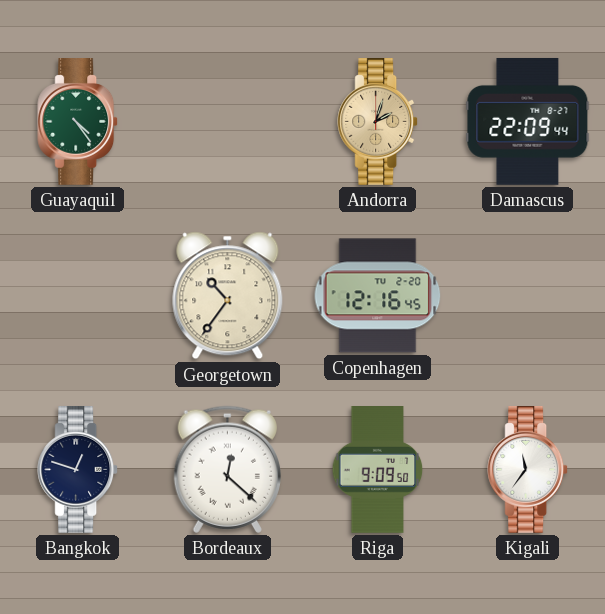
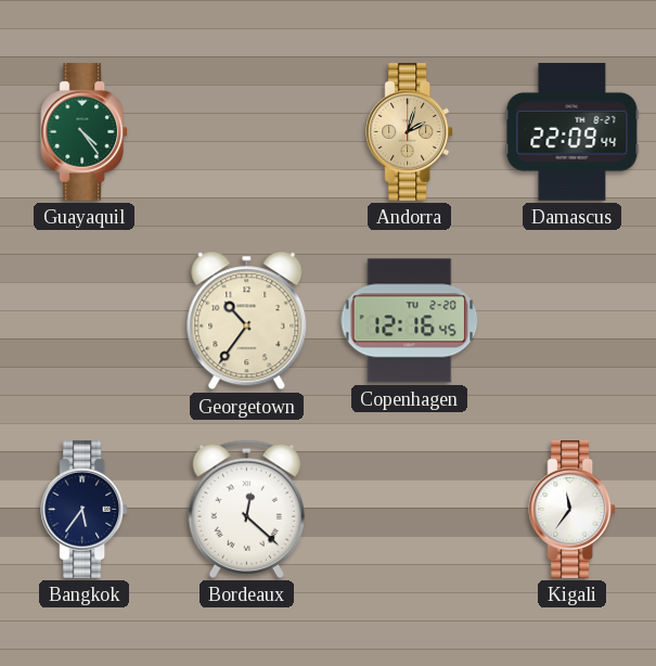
Bangkok: 12:48 -> 5:36 (85, 510)
Riga: 9:09 -> none (378, 470)
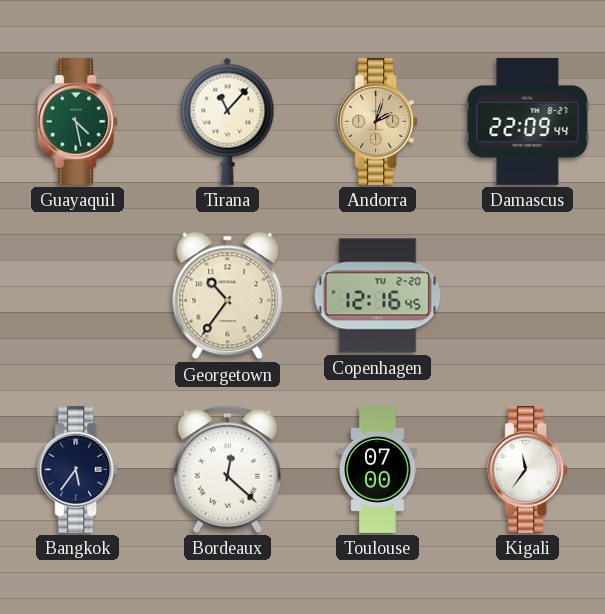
Guayaquil: 4:24 -> 4:28 (78, 122)
Tirana: none -> 11:07 (228, 121)
Toulouse: none -> 07:00 (378, 470)
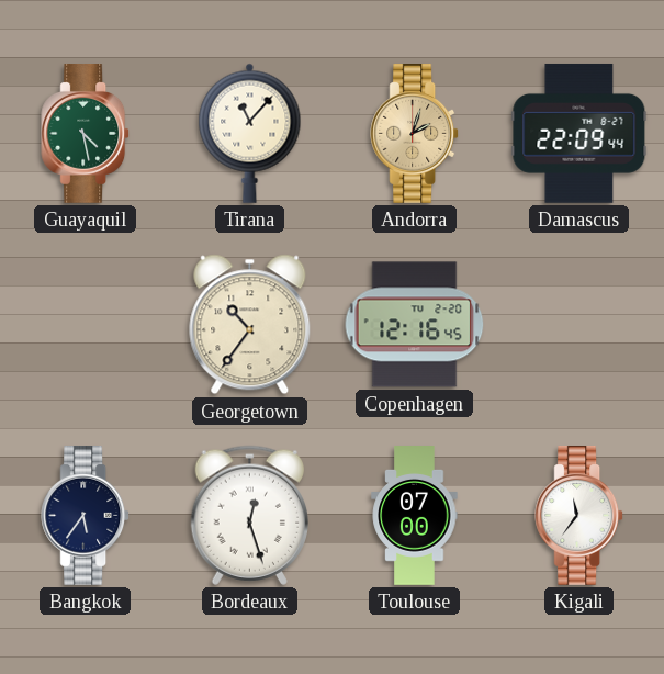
Bordeaux: 12:22 -> 12:27 (249, 515)
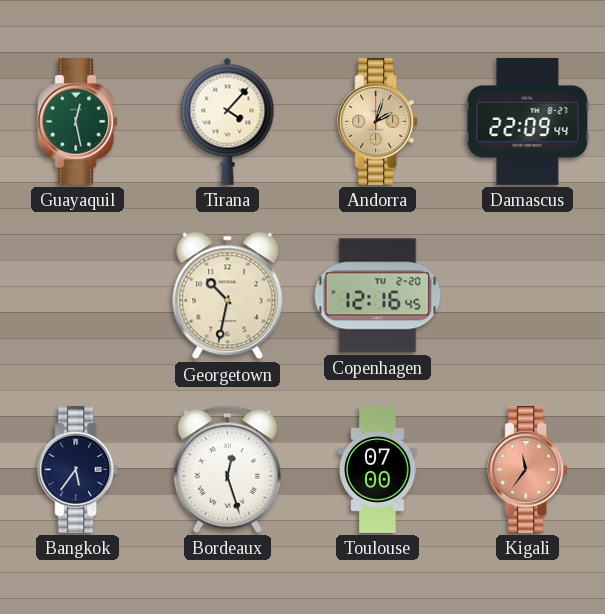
Guayaquil: 4:28 -> 12:28 (78, 122)
Tirana: 11:07 -> 4:07 (228, 121)
Georgetown: 10:36 -> 10:32 (228, 296)
Kigali dial: white -> salmon (528, 470)
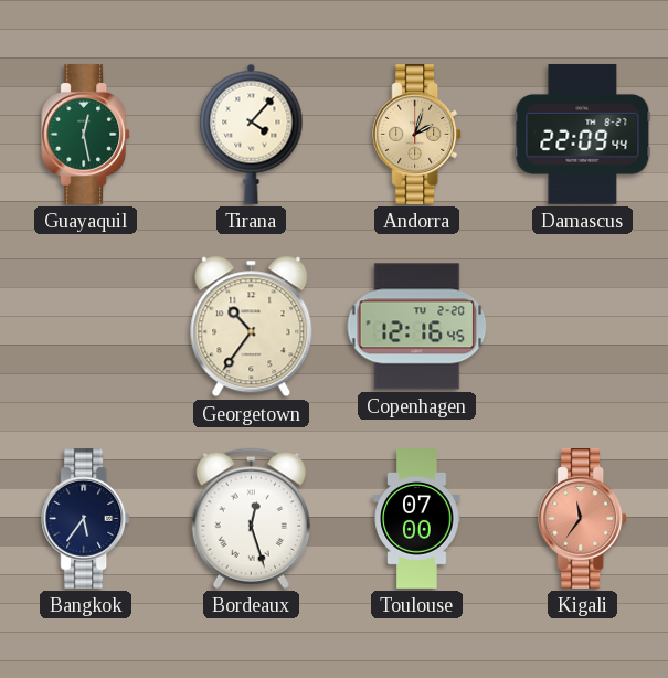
Georgetown: 10:32 -> 10:36 (252, 327)
